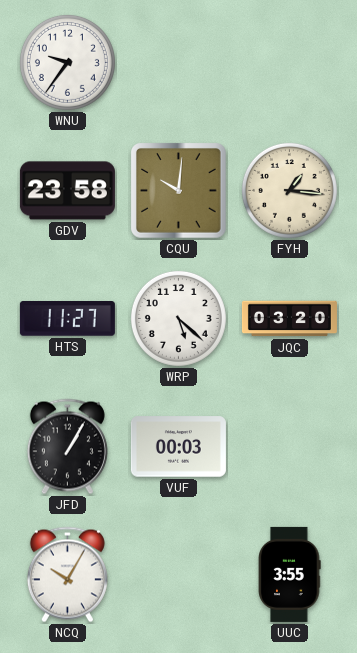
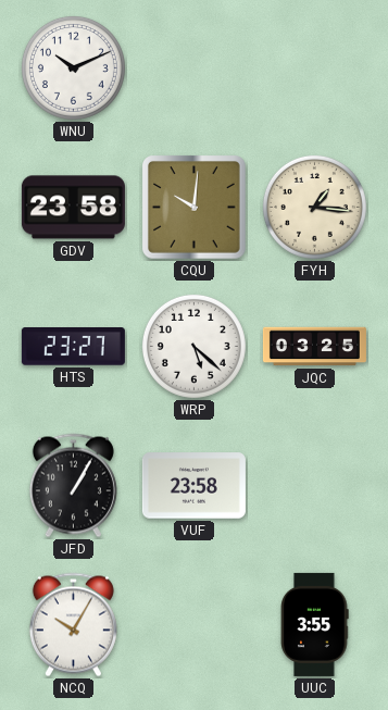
WNU: 9:36 -> 10:11 (73, 67)
HTS: 11:27 -> 23:27 (73, 347)
JQC: 03:20 -> 03:25 (314, 347)
VUF: 00:03 -> 23:58 (193, 486)
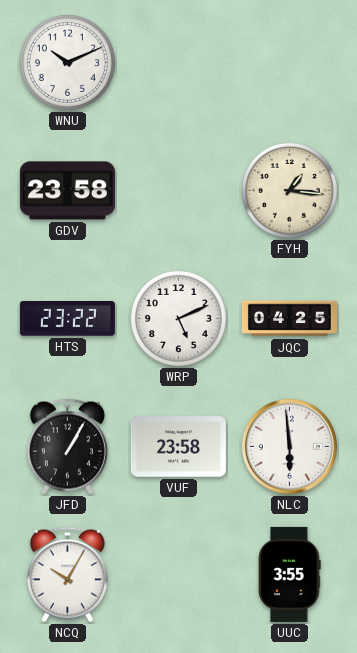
CQU: 10:01 -> none (195, 208)
HTS: 23:27 -> 23:22 (67, 319)
WRP: 5:22 -> 5:11 (178, 318)
JQC: 03:25 -> 04:25 (289, 319)
NLC: none -> 5:59 (289, 446)
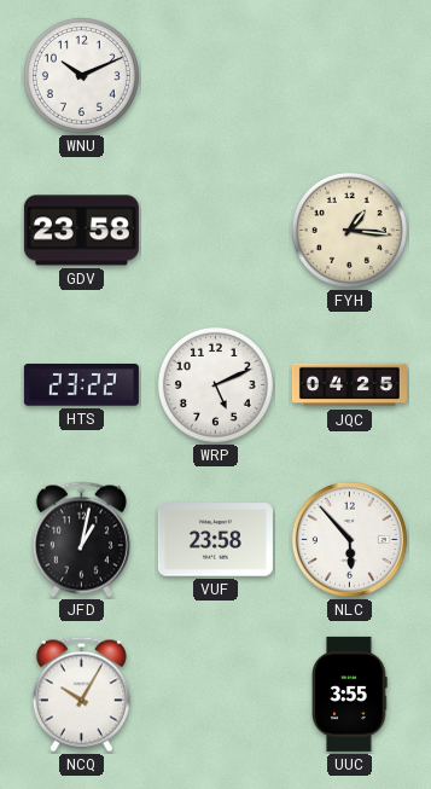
JFD: 1:05 -> 1:02 (81, 540)
NLC: 5:59 -> 5:53 (349, 539)
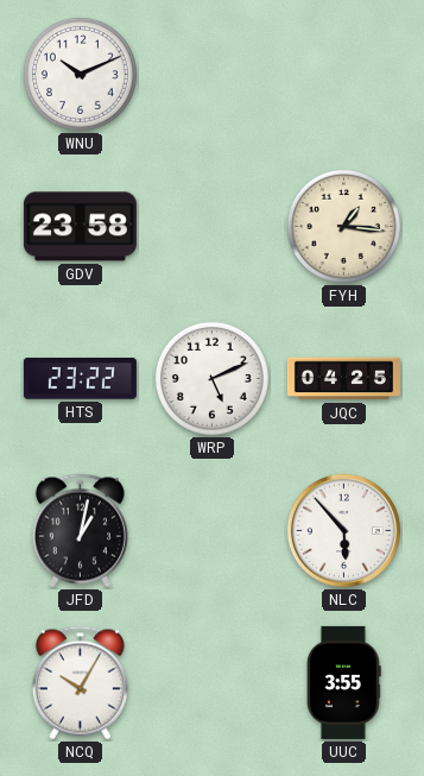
VUF: 23:58 -> none (215, 540)
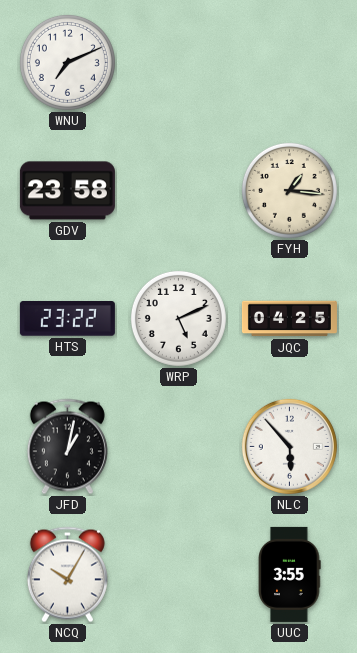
WNU: 10:11 -> 7:11 (67, 62)
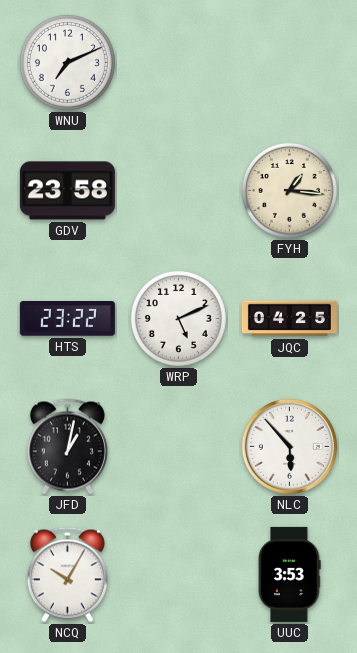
UUC: 3:55 -> 3:53 (289, 574)
